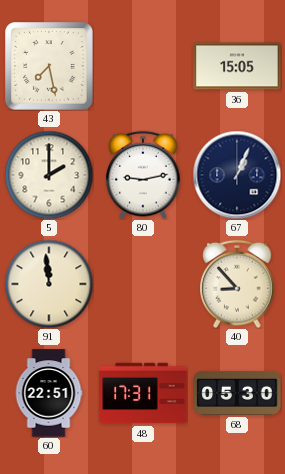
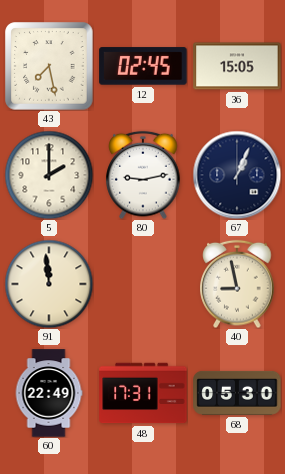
12: none -> 02:45 (143, 66)
40: 8:53 -> 8:58 (237, 284)
60: 22:51 -> 22:49 (49, 393)
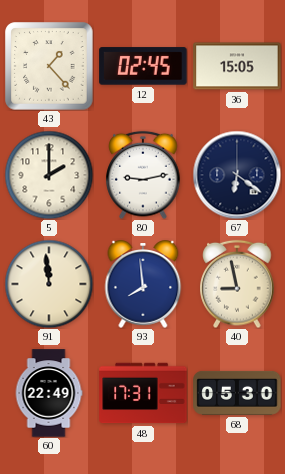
43: 7:28 -> 1:23 (49, 66)
67: 1:04 -> 6:21 (237, 175)
93: none -> 7:59 (143, 284)
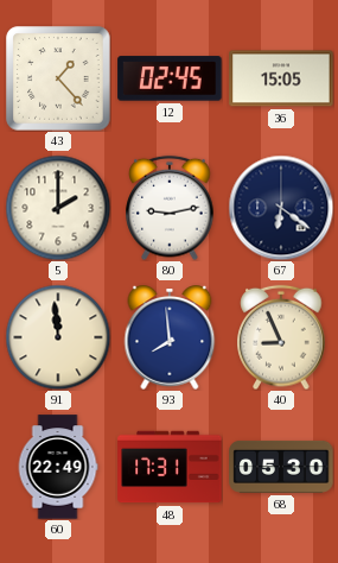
40: 8:58 -> 8:56 (281, 337)
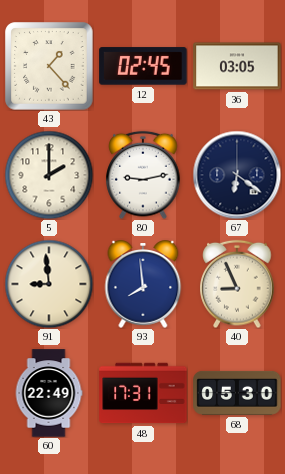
36: 15:05 -> 03:05 (237, 66)
91: 11:59 -> 8:59 (49, 284)
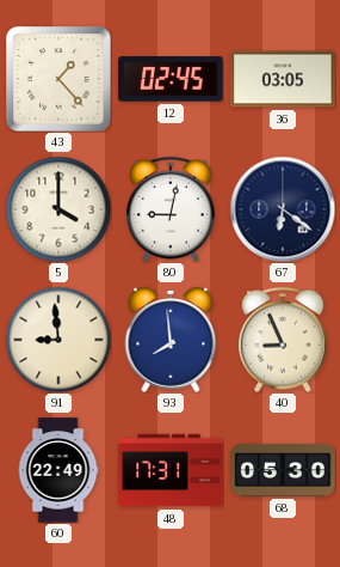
5: 2:00 -> 4:00 (58, 209)
80: 9:13 -> 9:02 (171, 209)
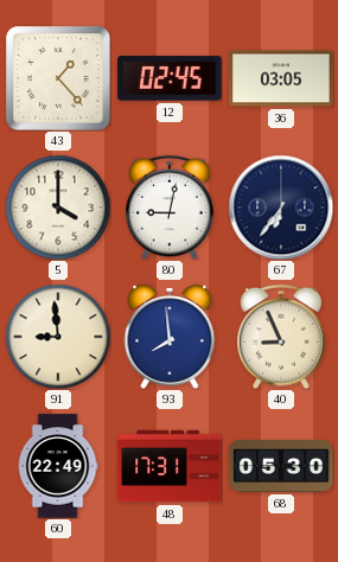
67: 6:21 -> 6:36 (281, 207)
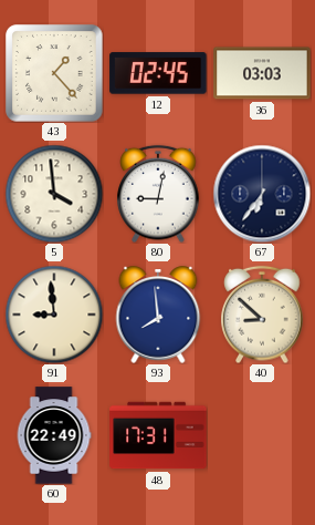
36: 03:05 -> 03:03 (262, 73)
5: 4:00 -> 3:59 (54, 194)
40: 8:56 -> 8:52 (262, 315)
68: 05:30 -> none (281, 466)
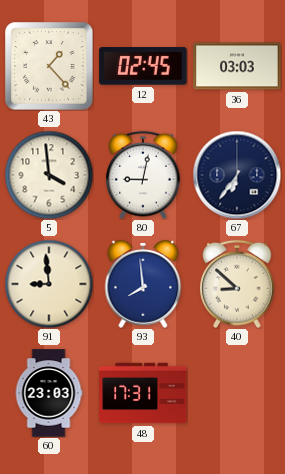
60: 22:49 -> 23:03 (49, 393)
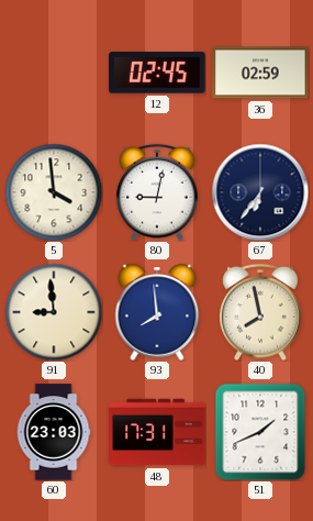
43: 1:23 -> none (49, 66)
36: 03:03 -> 02:59 (260, 73)
40: 8:52 -> 7:58 (260, 312)
51: none -> 1:41 (260, 432)
